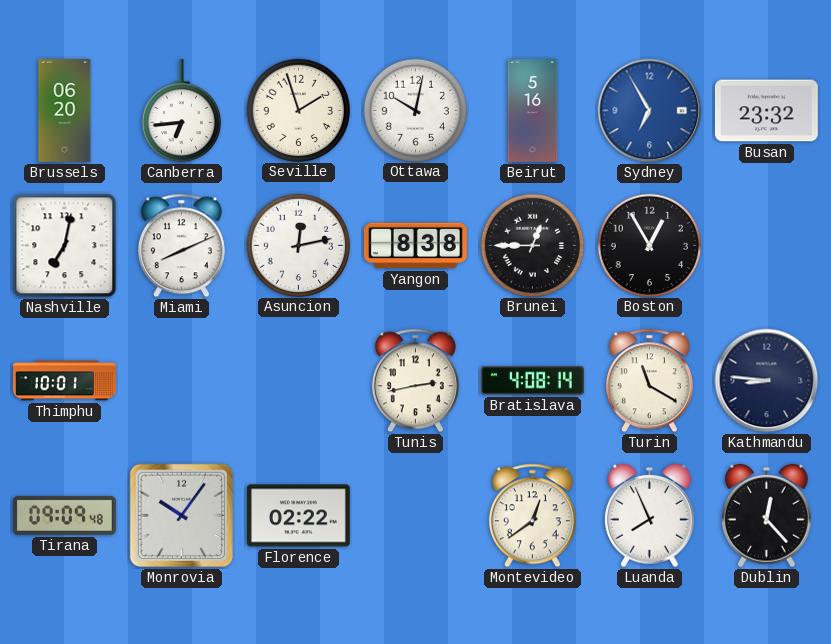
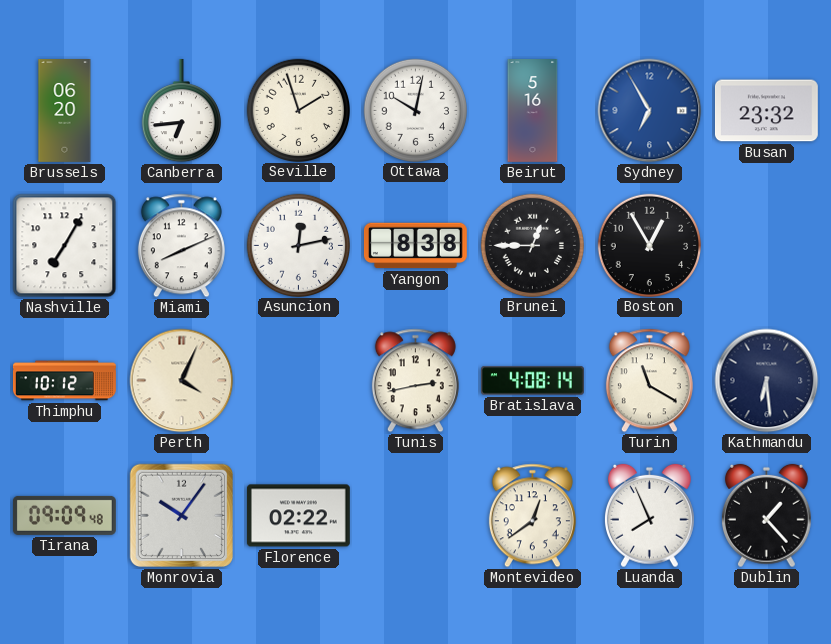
Nashville: 7:02 -> 7:05 (65, 246)
Thimphu: 10:01 -> 10:12 (65, 381)
Perth: none -> 4:04 (182, 381)
Kathmandu: 8:46 -> 6:29 (767, 381)
Dublin: 12:23 -> 1:23 (766, 516)
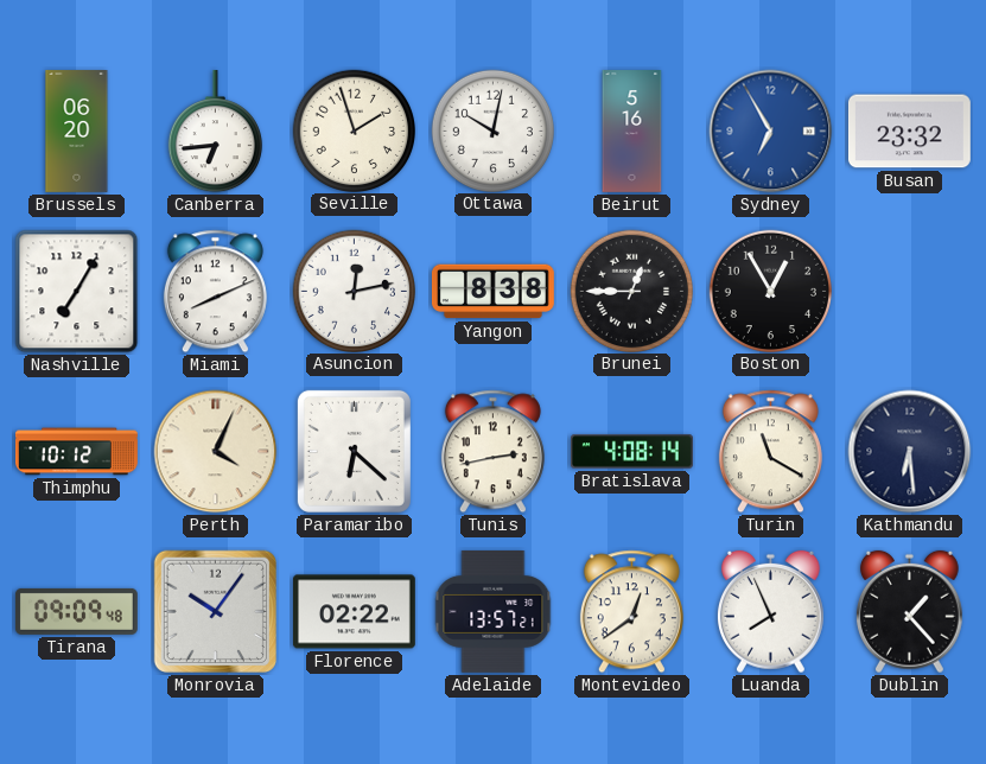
Paramaribo: none -> 6:22 (354, 451)
Adelaide: none -> 13:57 (494, 611)
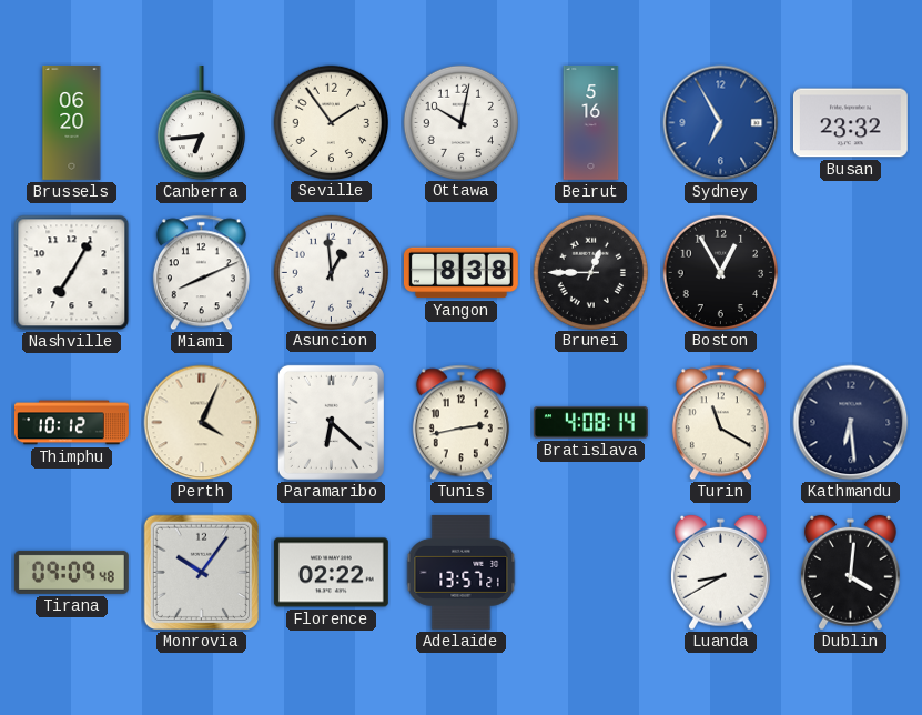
Seville: 1:57 -> 1:54 (331, 122)
Asuncion: 12:13 -> 12:59 (331, 272)
Montevideo: 12:39 -> none (631, 612)
Luanda: 7:56 -> 8:40 (720, 573)
Dublin: 1:23 -> 4:01 (850, 573)
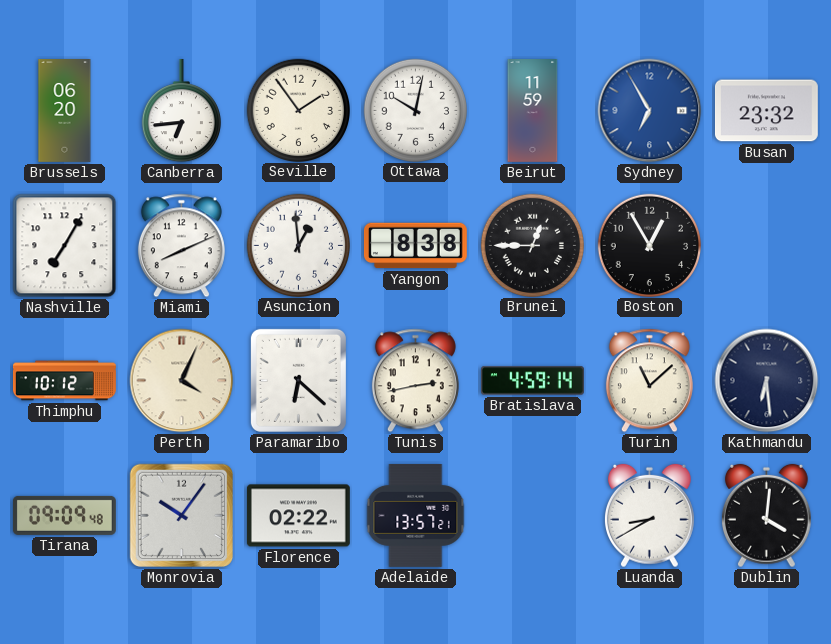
Beirut: 5:16 -> 11:59 (533, 111)
Bratislava: 4:08 -> 4:59 (533, 381)
Turin: 11:20 -> 11:08 (649, 381)
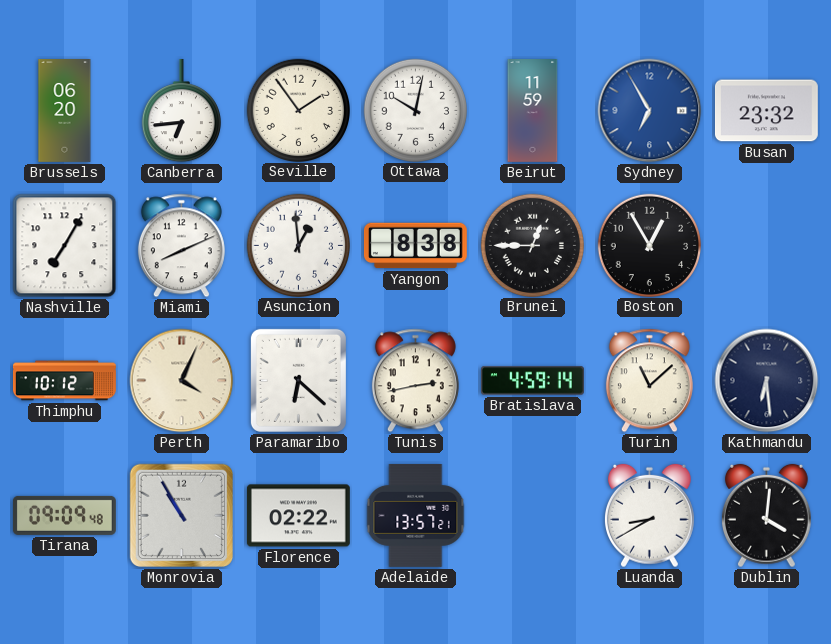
Monrovia: 10:06 -> 10:55 (181, 515)
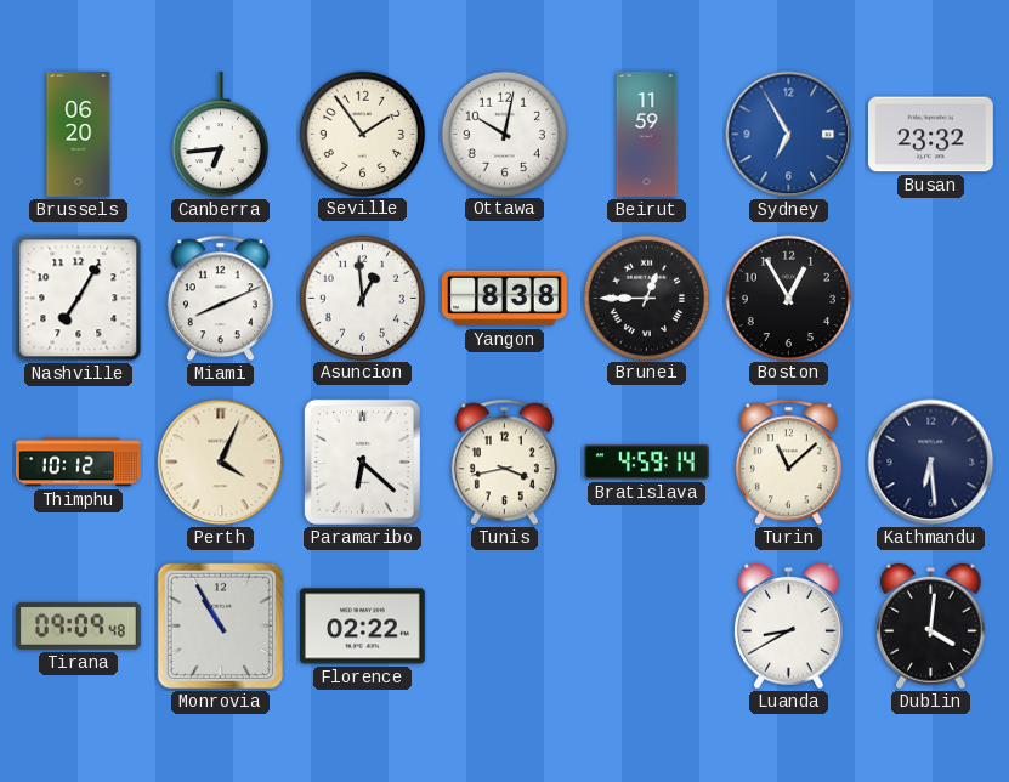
Tunis: 2:43 -> 3:43 (504, 463)
Adelaide: 13:57 -> none (416, 515)
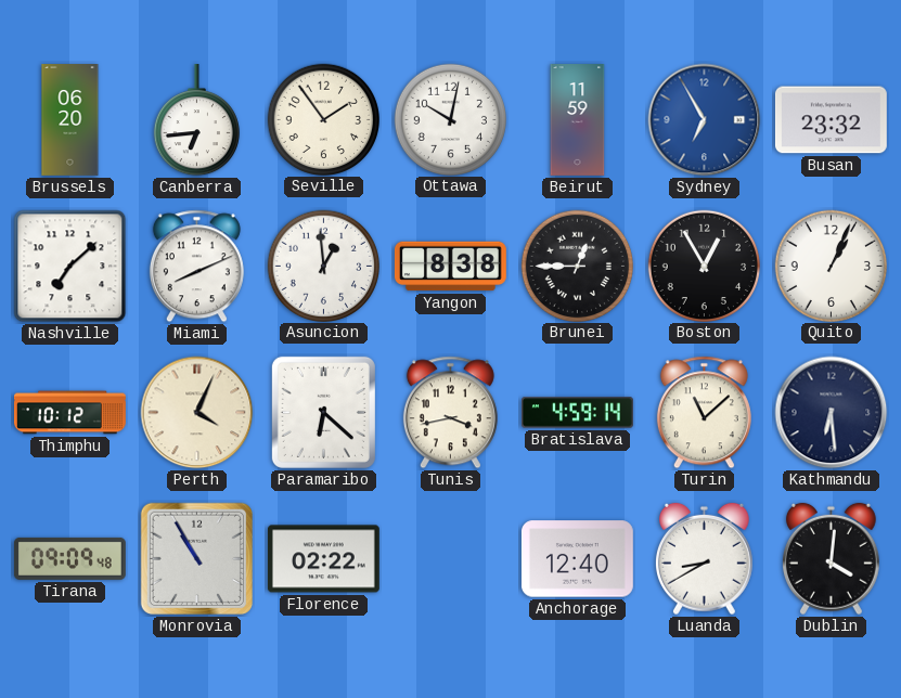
Nashville: 7:05 -> 7:08 (70, 267)
Quito: none -> 1:04 (831, 266)
Anchorage: none -> 12:40 (577, 559)
